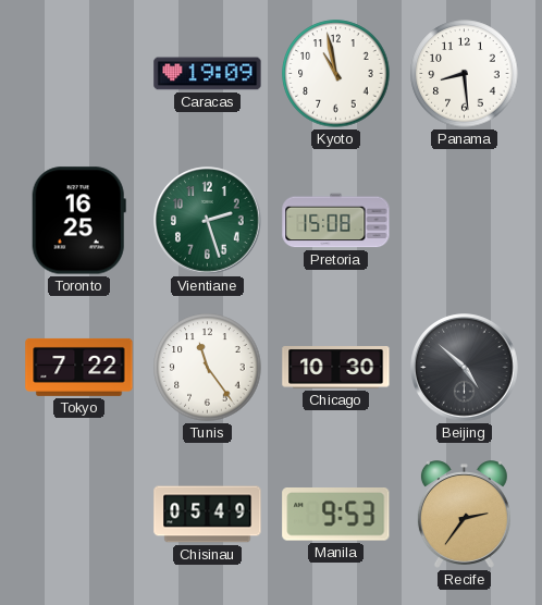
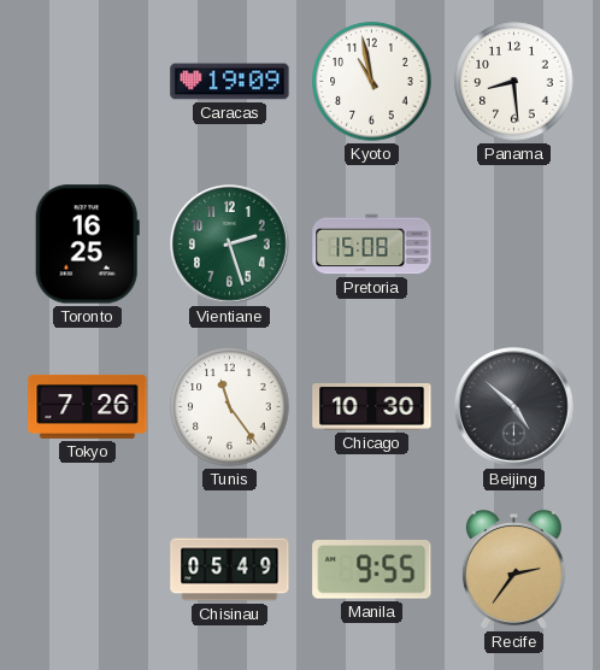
Tokyo: 7:22 -> 7:26 (88, 406)
Manila: 9:53 -> 9:55 (372, 570)
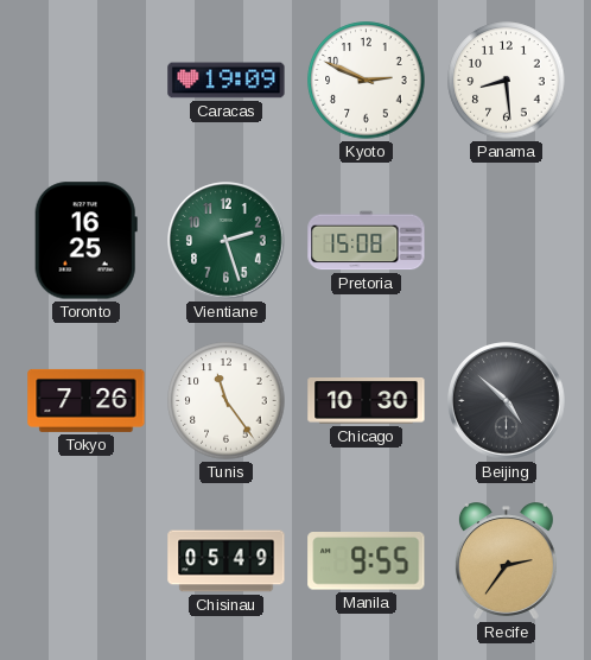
Kyoto: 10:58 -> 2:49 (367, 81)
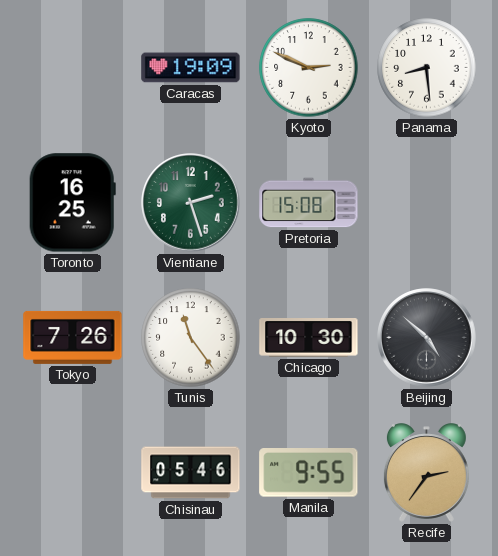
Chisinau: 05:49 -> 05:46 (191, 473)
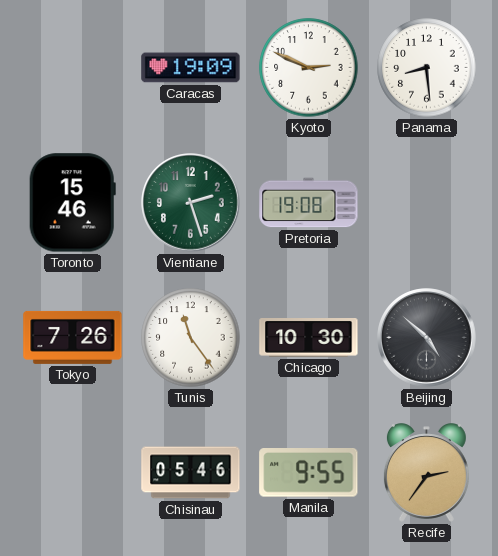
Toronto: 16:25 -> 15:46 (72, 203)
Pretoria: 15:08 -> 19:08 (309, 203)
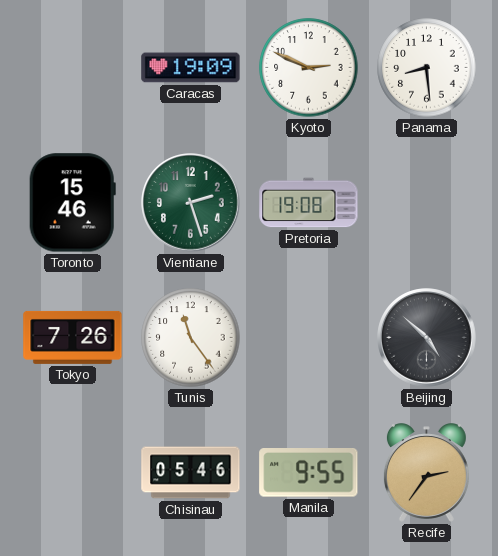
Chicago: 10:30 -> none (309, 338)
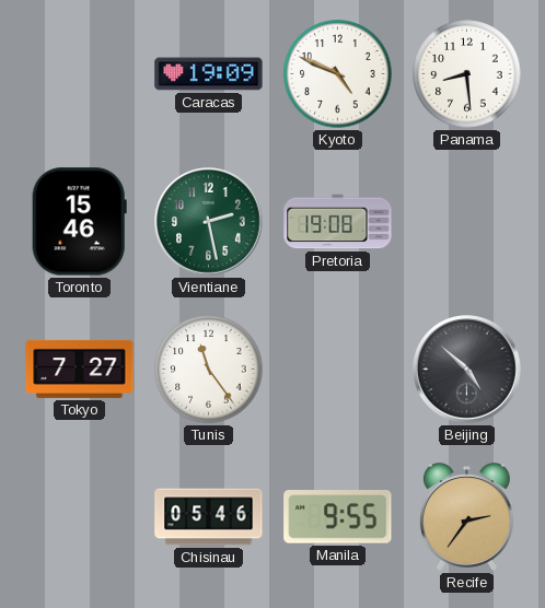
Kyoto: 2:49 -> 4:49 (338, 74)
Vientiane: 2:27 -> 2:28 (209, 222)
Tokyo: 7:26 -> 7:27 (80, 369)
